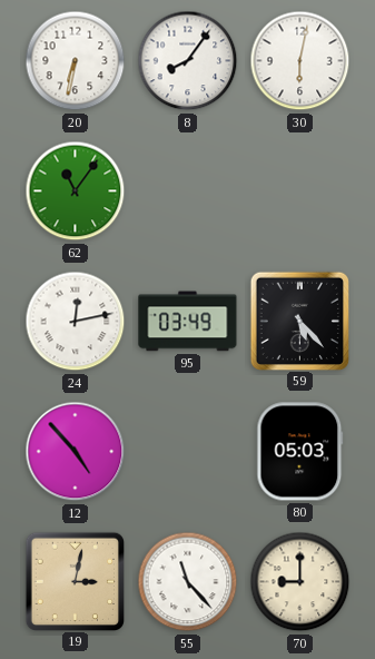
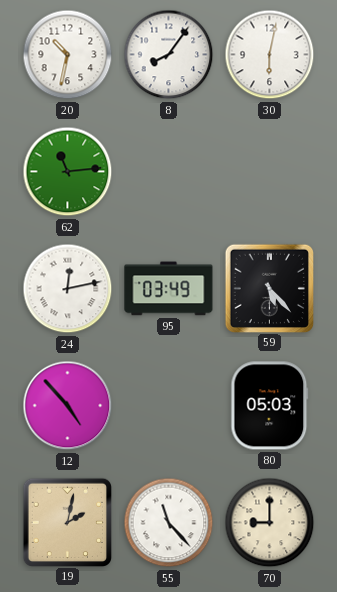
20: 6:32 -> 10:32 (68, 55)
62: 11:06 -> 11:14 (68, 172)
19: 3:02 -> 2:02 (67, 522)
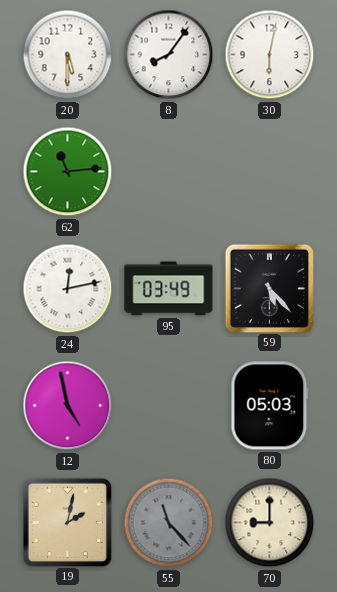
20: 10:32 -> 5:30 (68, 55)
12: 4:53 -> 4:58 (68, 406)
55 dial: white -> grey (169, 523)
